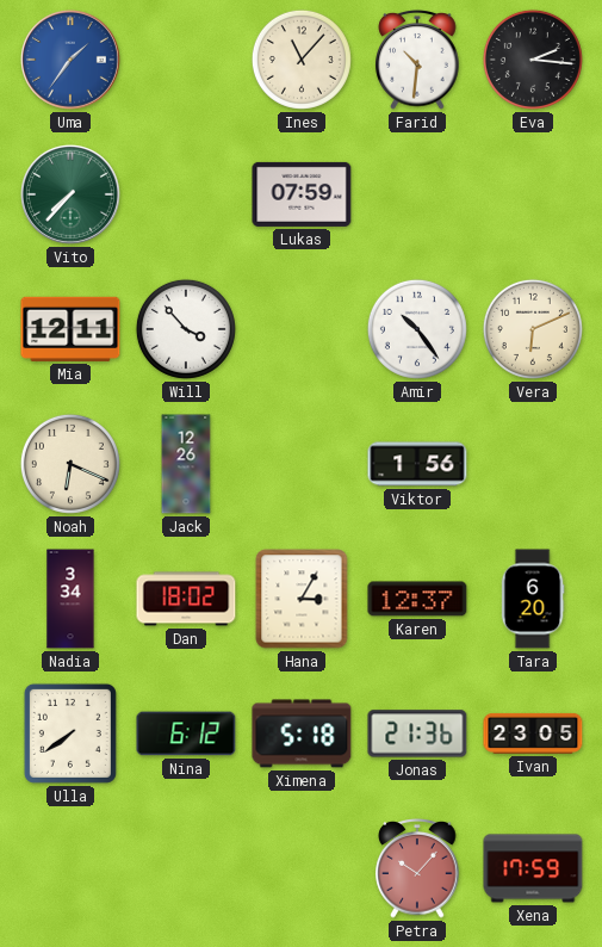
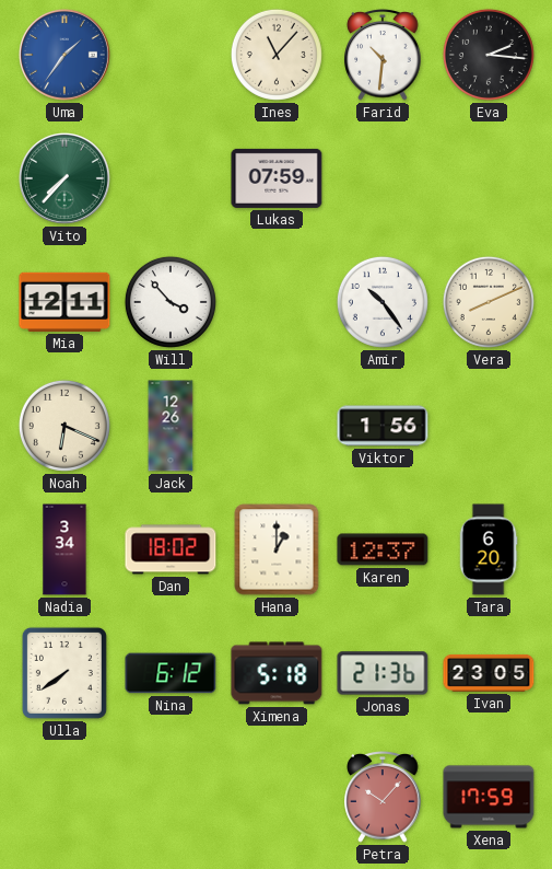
Vera: 6:11 -> 8:11 (489, 302)
Hana: 3:05 -> 1:00 (277, 549)
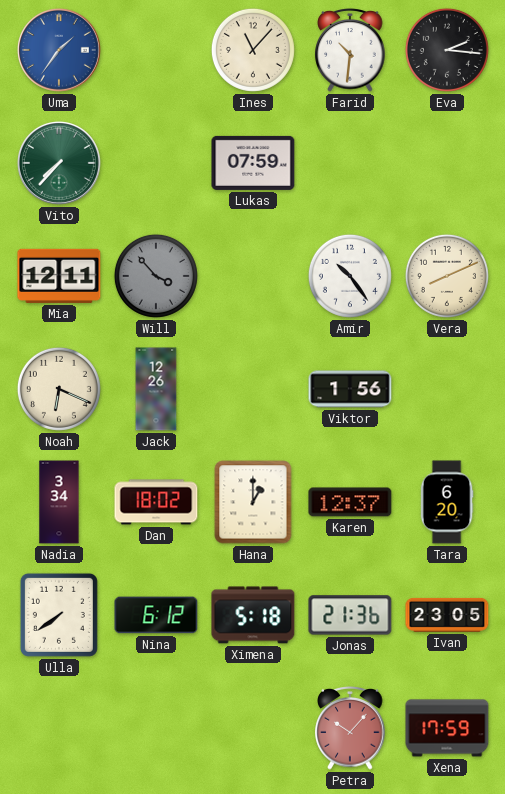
Will dial: white -> grey (156, 276)
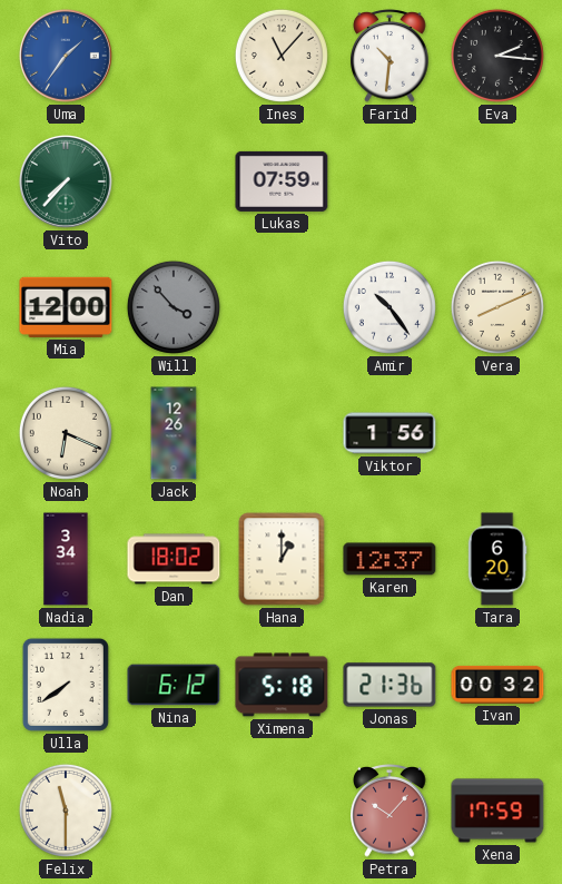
Mia: 12:11 -> 12:00 (66, 307)
Ivan: 23:05 -> 00:32 (497, 685)
Felix: none -> 11:30 (66, 811)
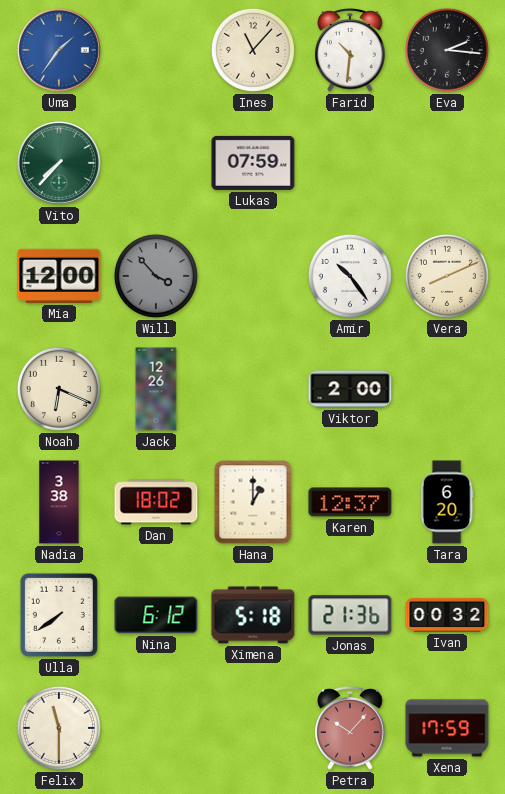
Viktor: 1:56 -> 2:00 (350, 389)
Nadia: 3:34 -> 3:38 (59, 502)
